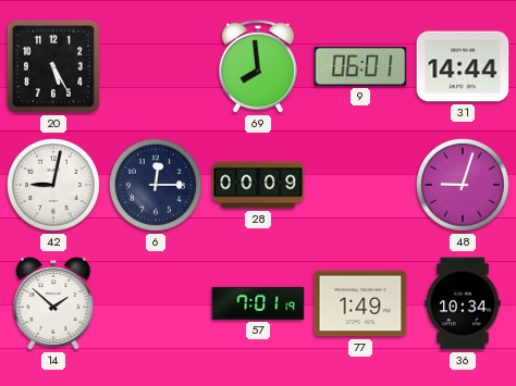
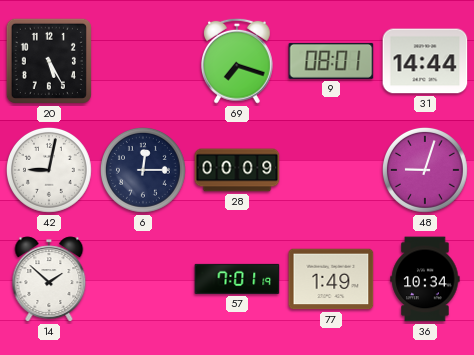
69: 7:59 -> 7:18 (238, 61)
9: 06:01 -> 08:01 (331, 61)
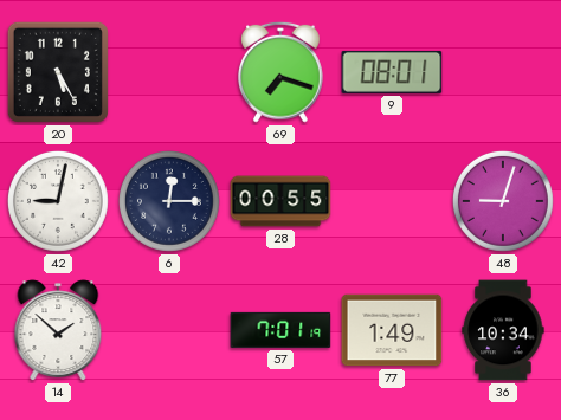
31: 14:44 -> none (425, 61)
28: 00:09 -> 00:55 (280, 201)
